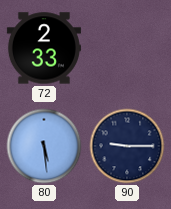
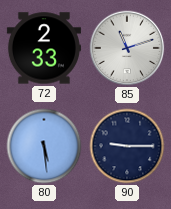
85: none -> 11:12 (127, 48)
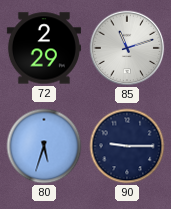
72: 2:33 -> 2:29 (44, 48)
80: 5:29 -> 5:33 (44, 146)
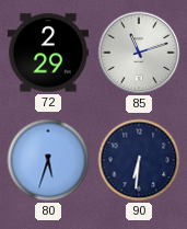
90: 9:15 -> 6:31 (139, 160)
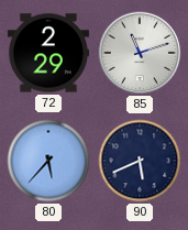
80: 5:33 -> 5:37 (48, 161)
90: 6:31 -> 5:41 (140, 161)
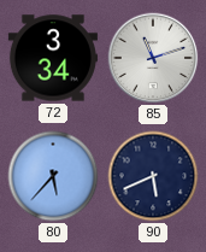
72: 2:29 -> 3:34 (53, 58)
